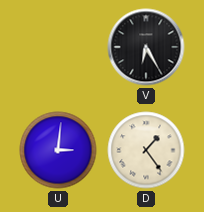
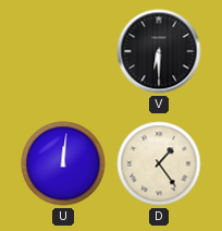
V: 6:25 -> 6:30 (159, 51)
U: 3:01 -> 12:01 (63, 163)
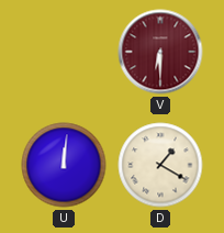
V dial: black -> burgundy (160, 52)
D: 1:24 -> 1:20 (160, 165)
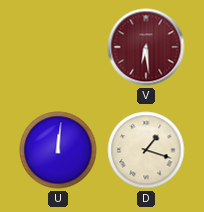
V: 6:30 -> 6:29 (146, 47)
D: 1:20 -> 1:18 (146, 150)
